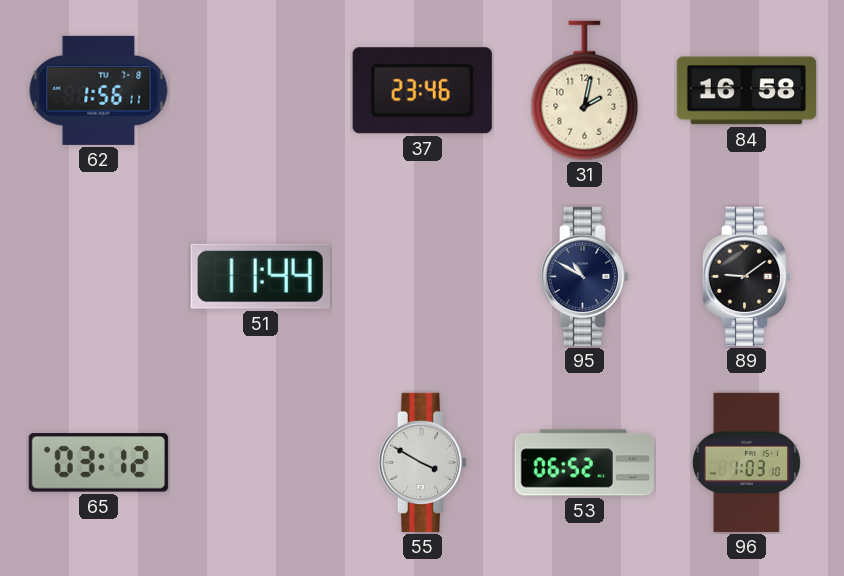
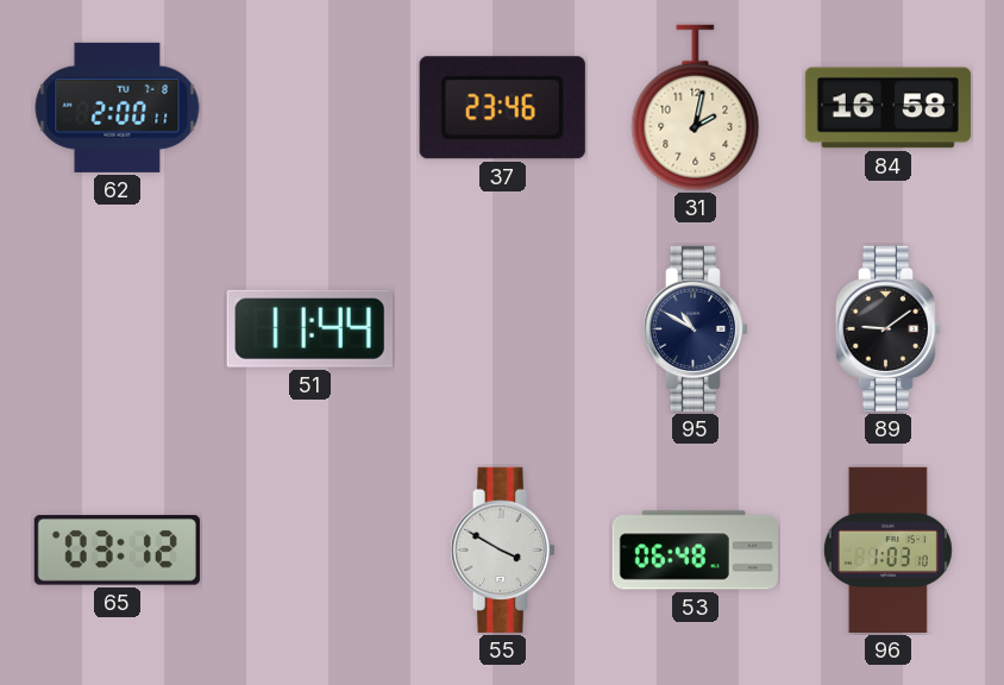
62: 1:56 -> 2:00 (118, 107)
53: 06:52 -> 06:48 (695, 551)
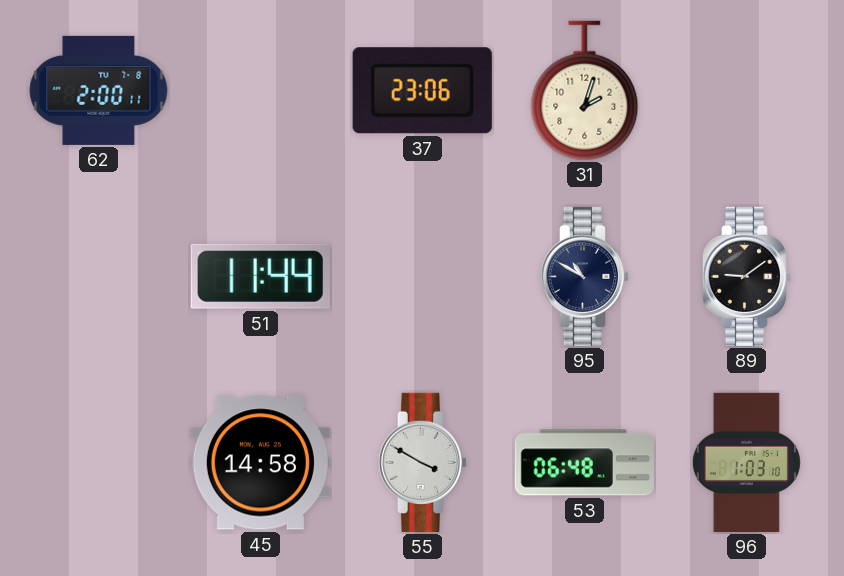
37: 23:46 -> 23:06 (422, 91)
31: 2:02 -> 2:03 (585, 91)
84: 16:58 -> none (887, 108)
65: 03:12 -> none (117, 551)
45: none -> 14:58 (260, 463)
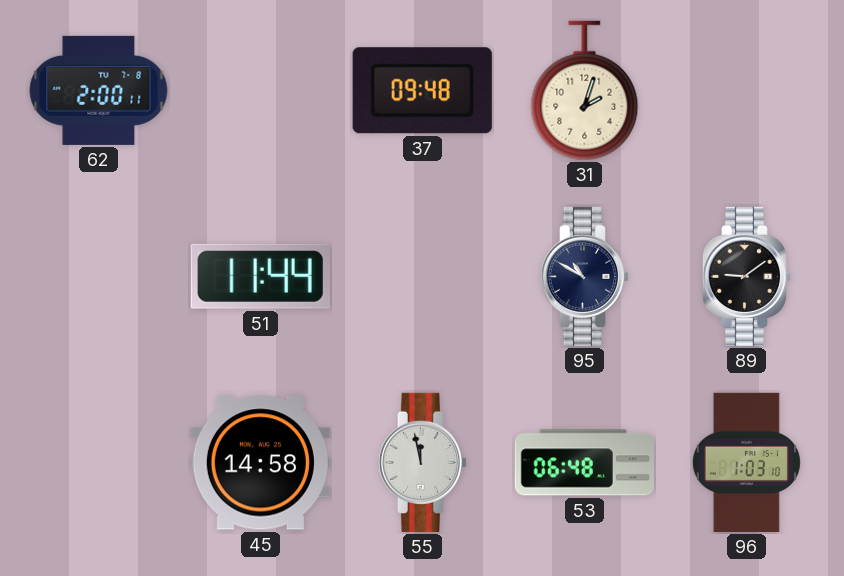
37: 23:06 -> 09:48 (422, 91)
55: 3:50 -> 11:58 (423, 462)
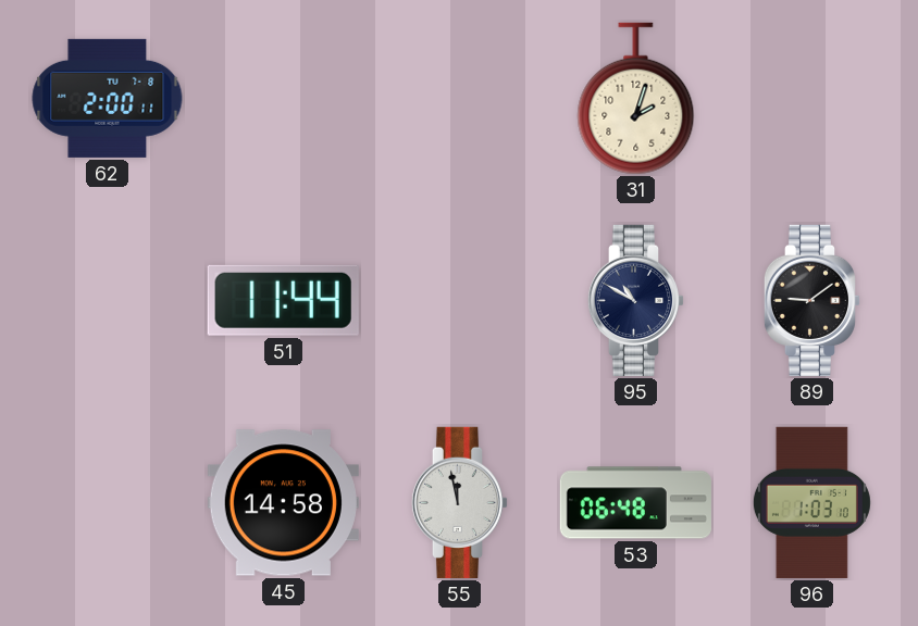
37: 09:48 -> none (422, 91)
